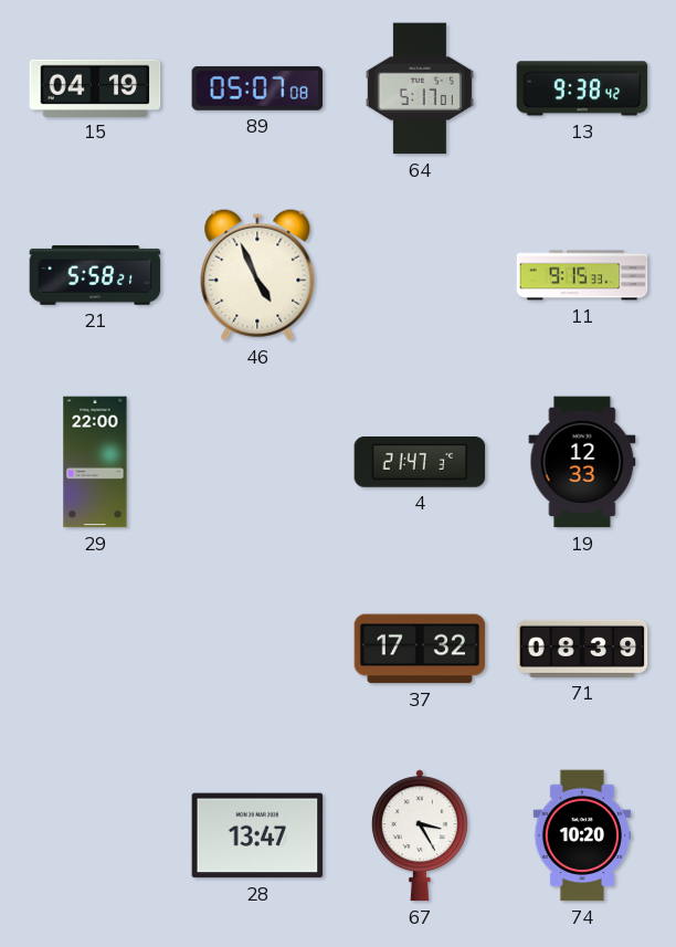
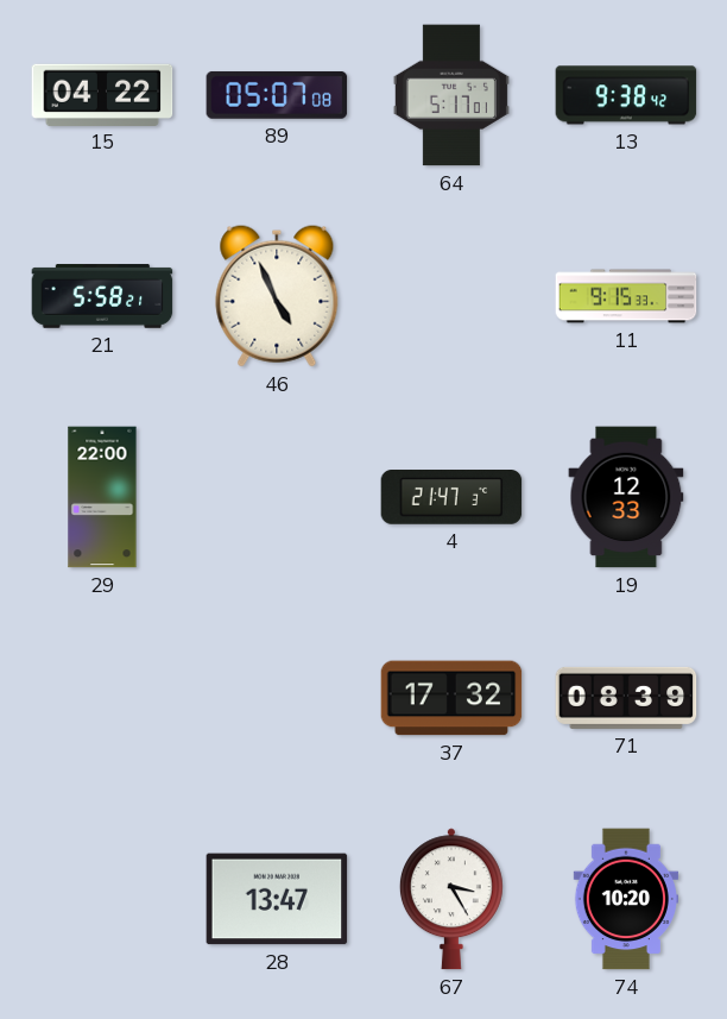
15: 04:19 -> 04:22 (102, 94)
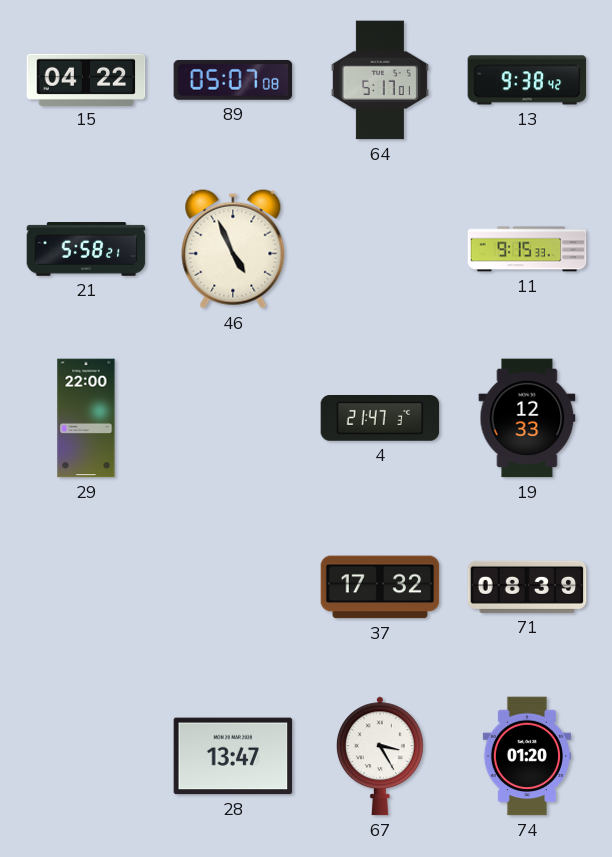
74: 10:20 -> 01:20 (526, 756)
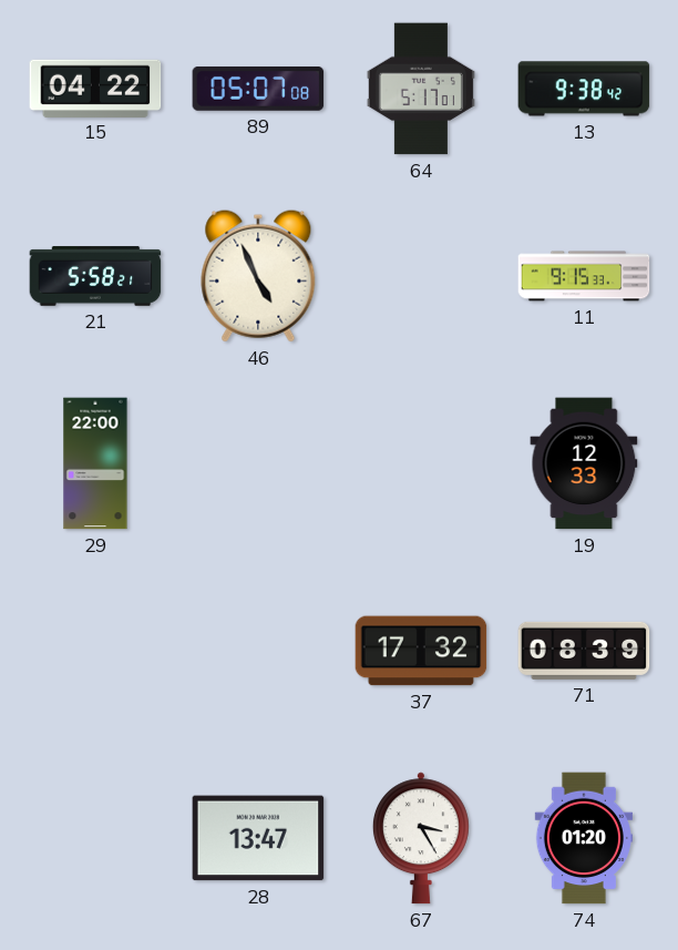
4: 21:47 -> none (380, 419)
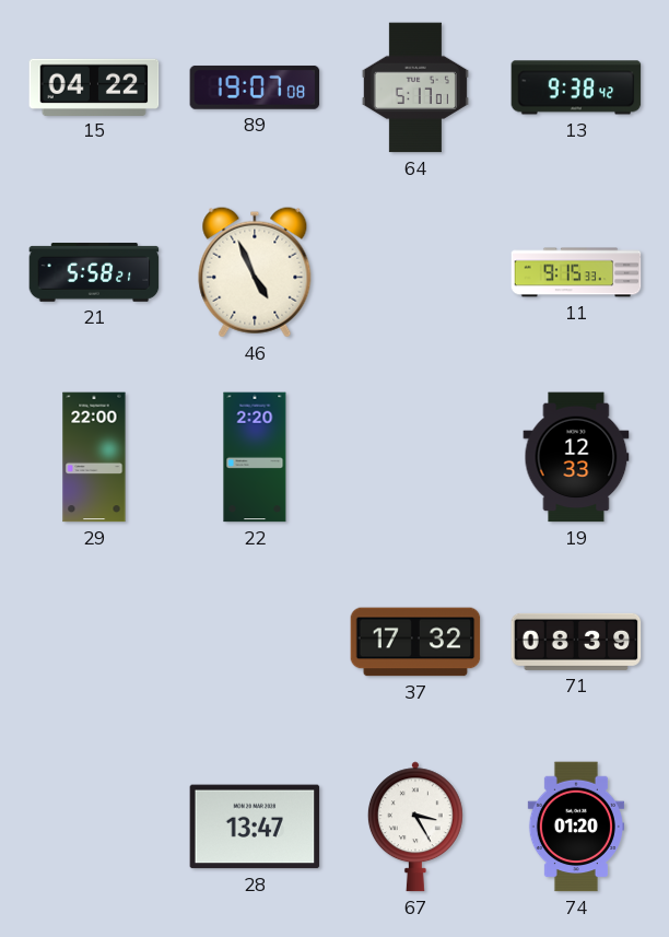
89: 05:07 -> 19:07 (255, 87)
22: none -> 2:20 (255, 457)
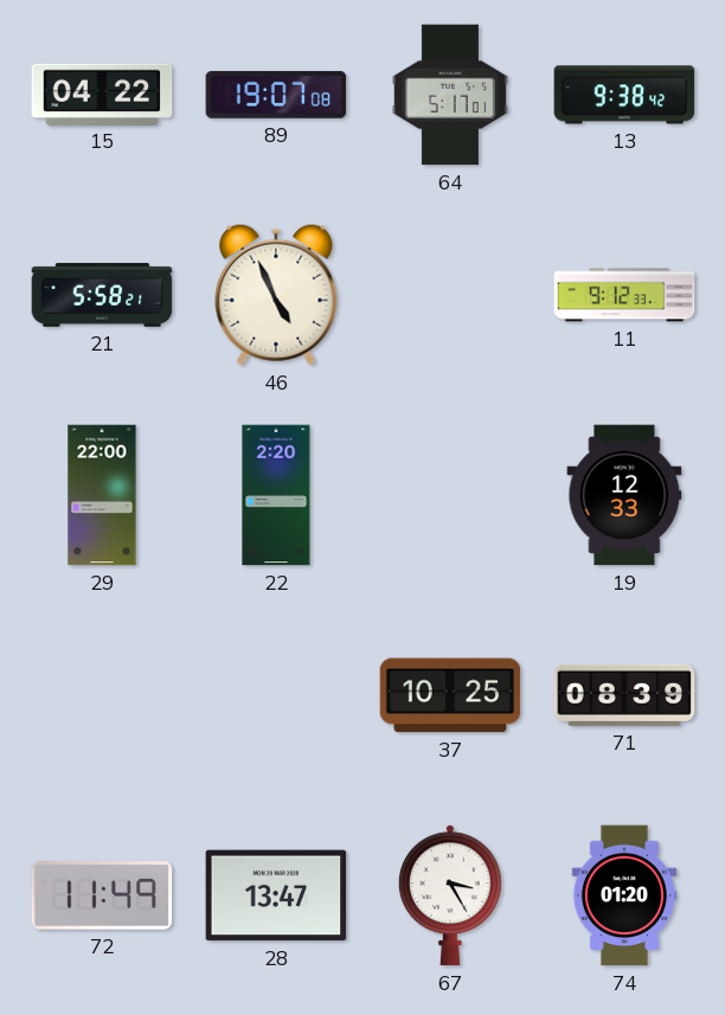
11: 9:15 -> 9:12 (624, 295)
37: 17:32 -> 10:25 (450, 695)
72: none -> 11:49 (102, 895)
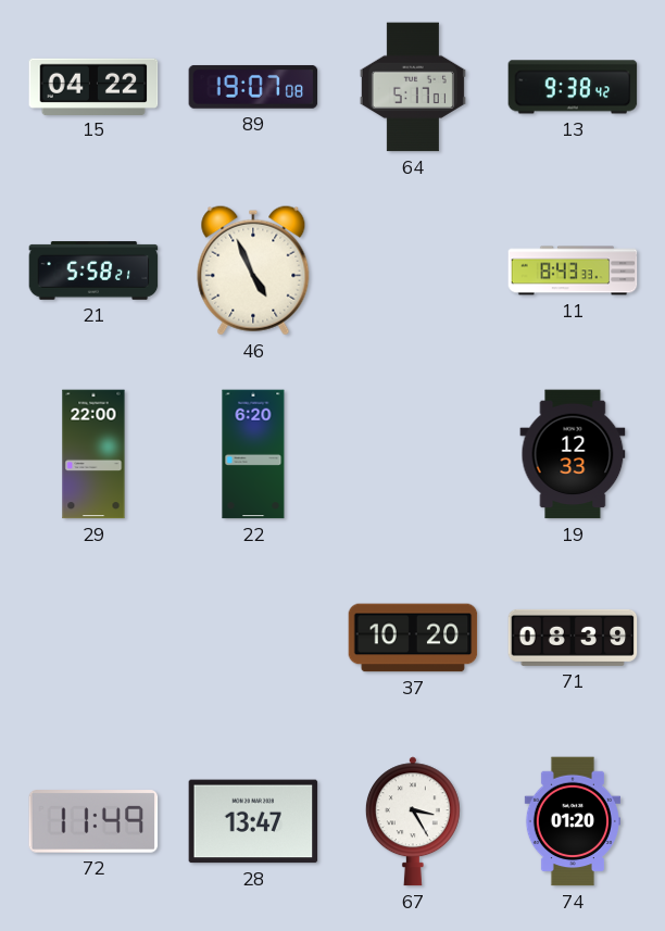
11: 9:12 -> 8:43 (573, 271)
22: 2:20 -> 6:20 (253, 454)
37: 10:25 -> 10:20 (413, 638)
